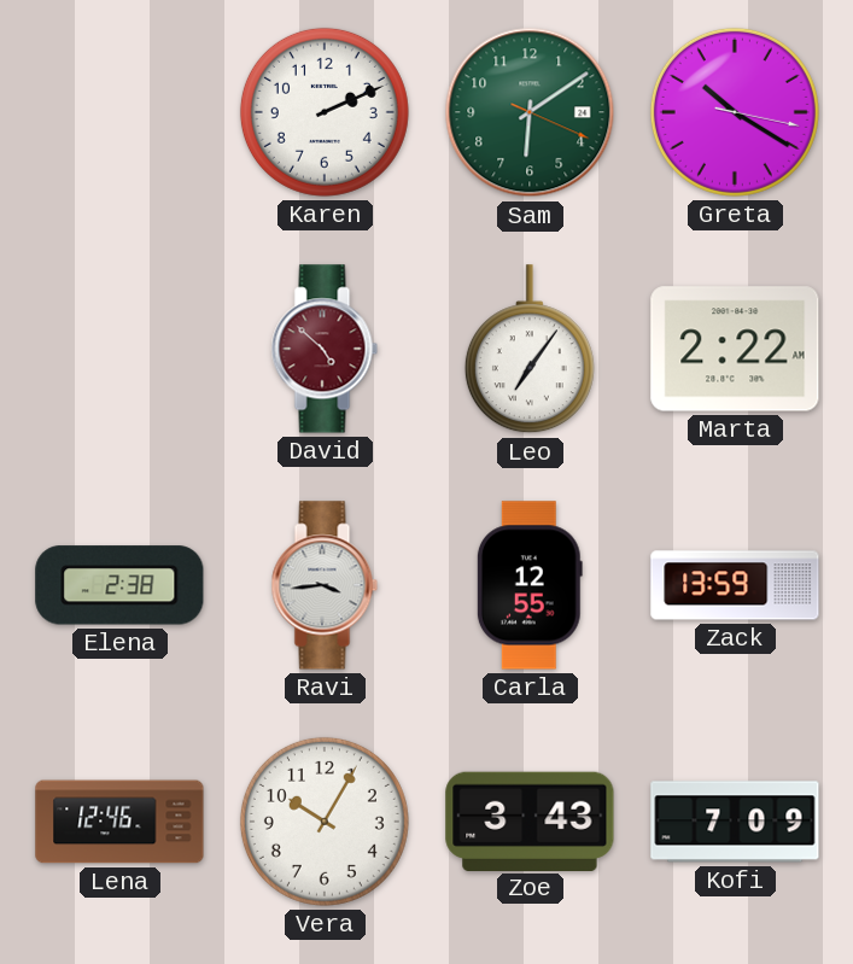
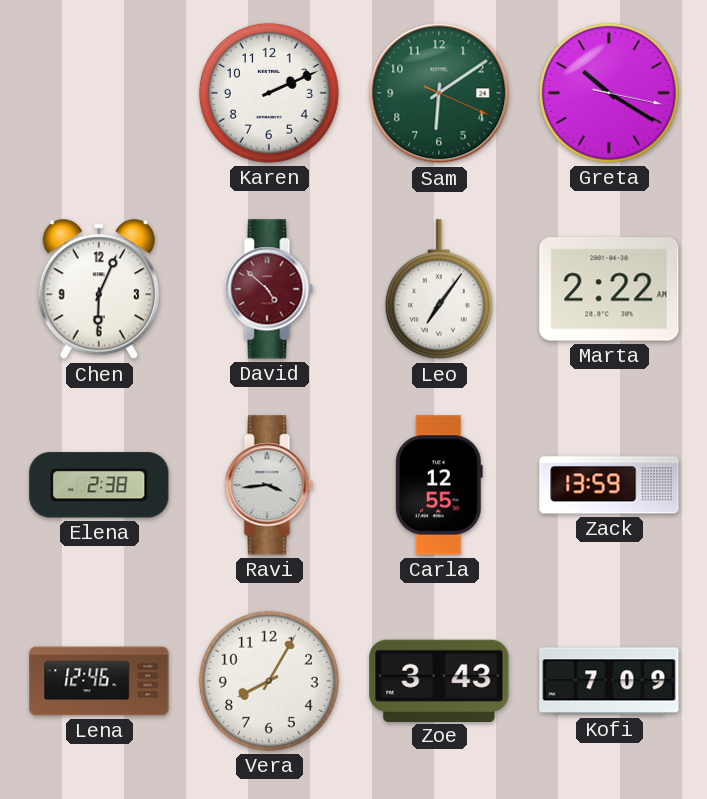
Chen: none -> 6:04 (99, 290)
Vera: 10:05 -> 8:05 (269, 681)
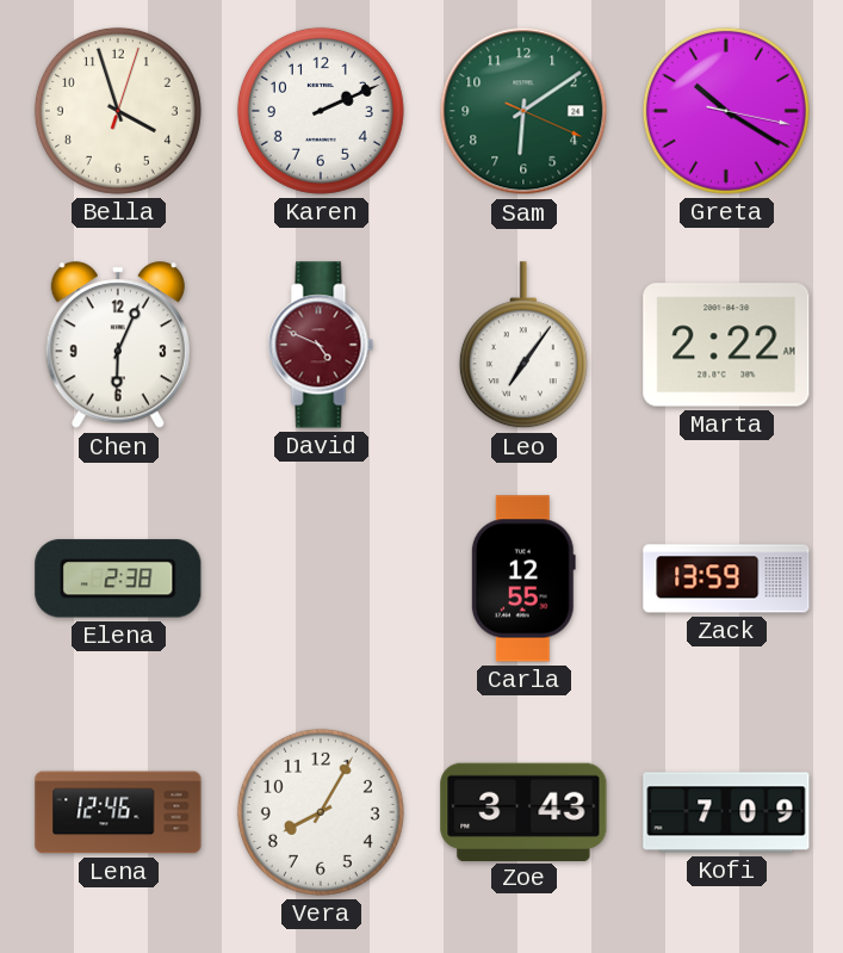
Bella: none -> 3:57 (118, 111)
David: 4:52 -> 4:49 (321, 345)
Ravi: 3:44 -> none (269, 485)
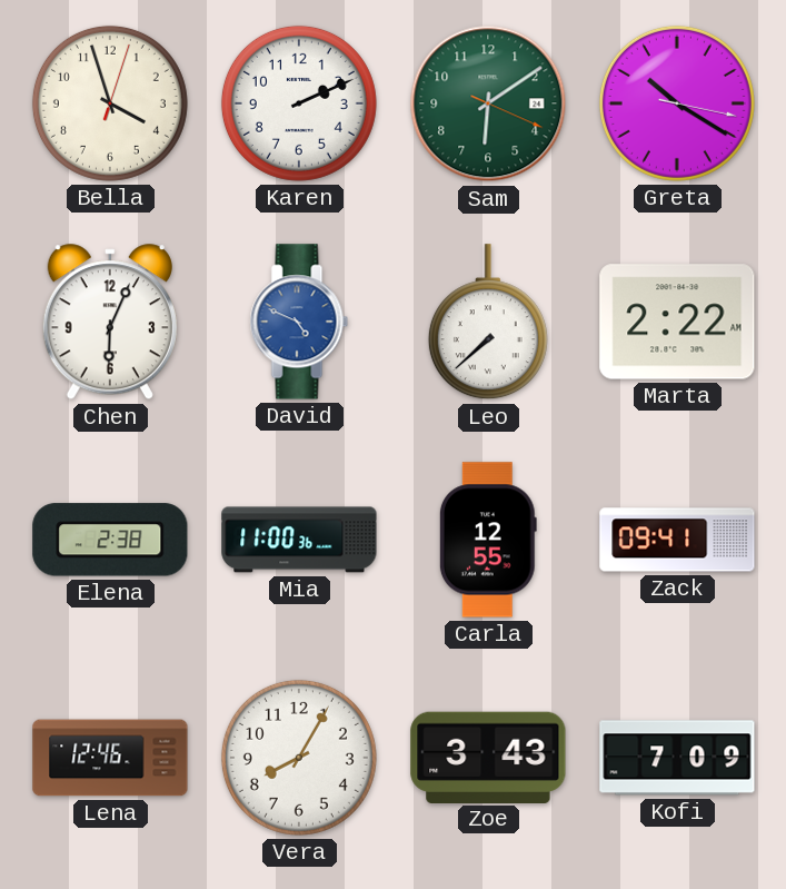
David dial: burgundy -> blue (299, 322)
Leo: 7:06 -> 7:38 (488, 323)
Mia: none -> 11:00 (299, 540)
Zack: 13:59 -> 09:41 (677, 540)
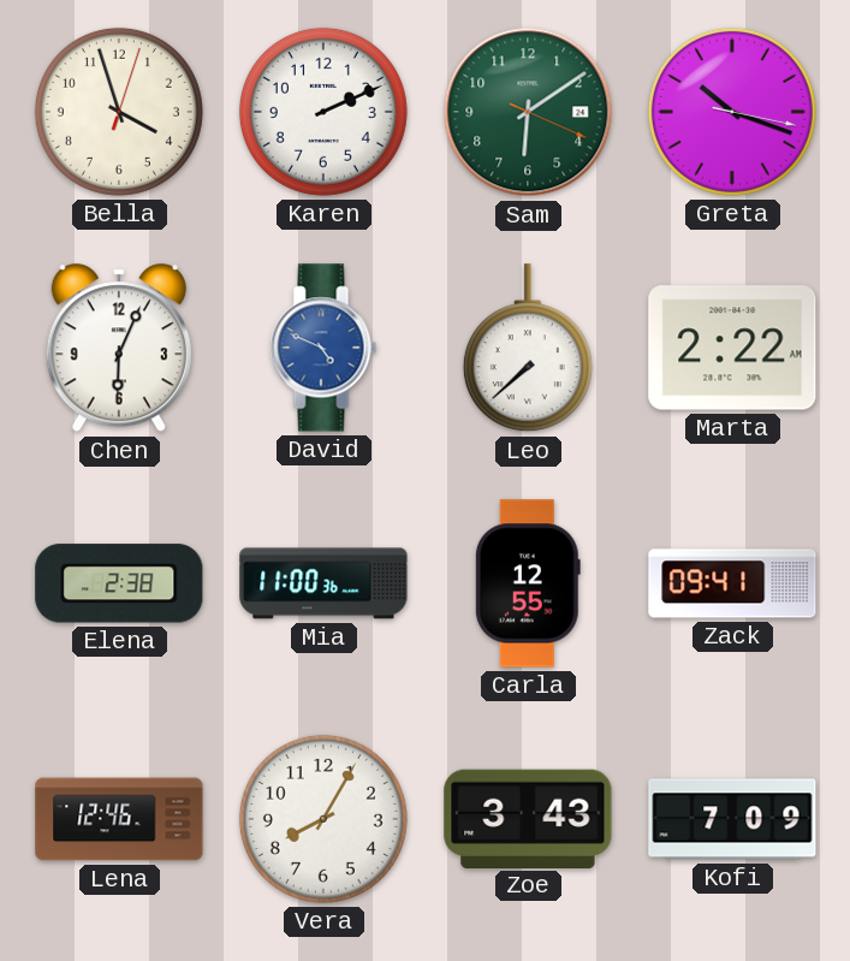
Greta: 10:20 -> 10:18 (732, 112)
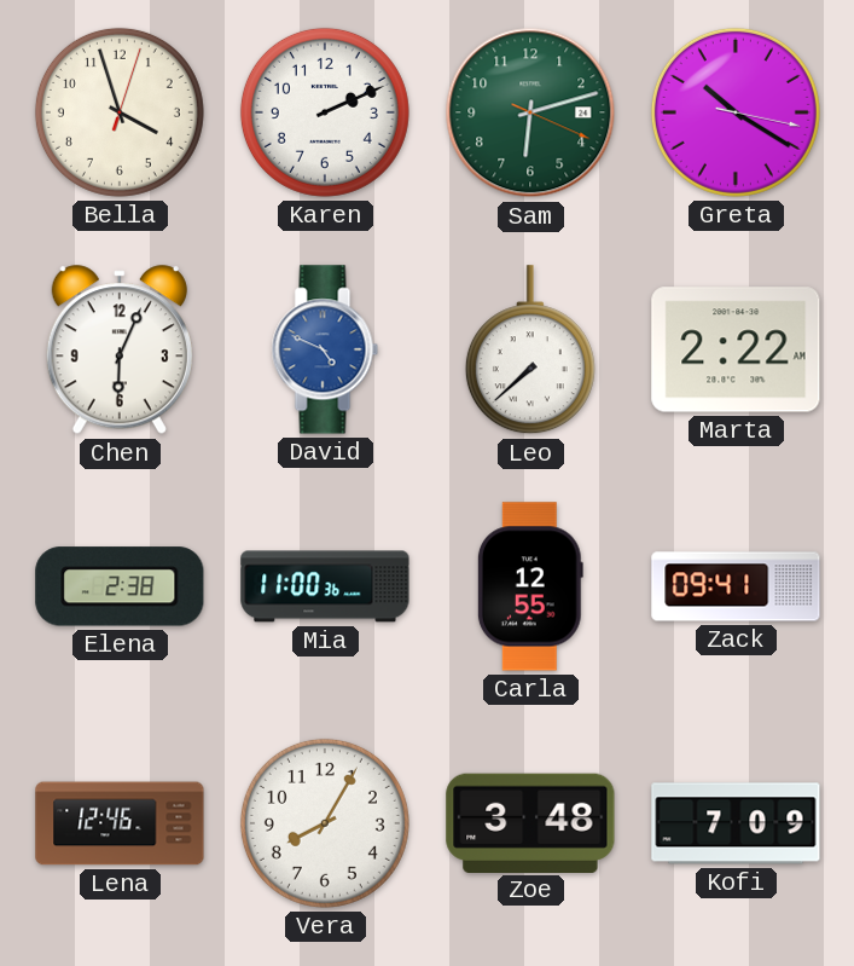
Sam: 6:09 -> 6:12 (530, 112)
Greta: 10:18 -> 10:20 (736, 112)
Zoe: 3:43 -> 3:48 (530, 822)
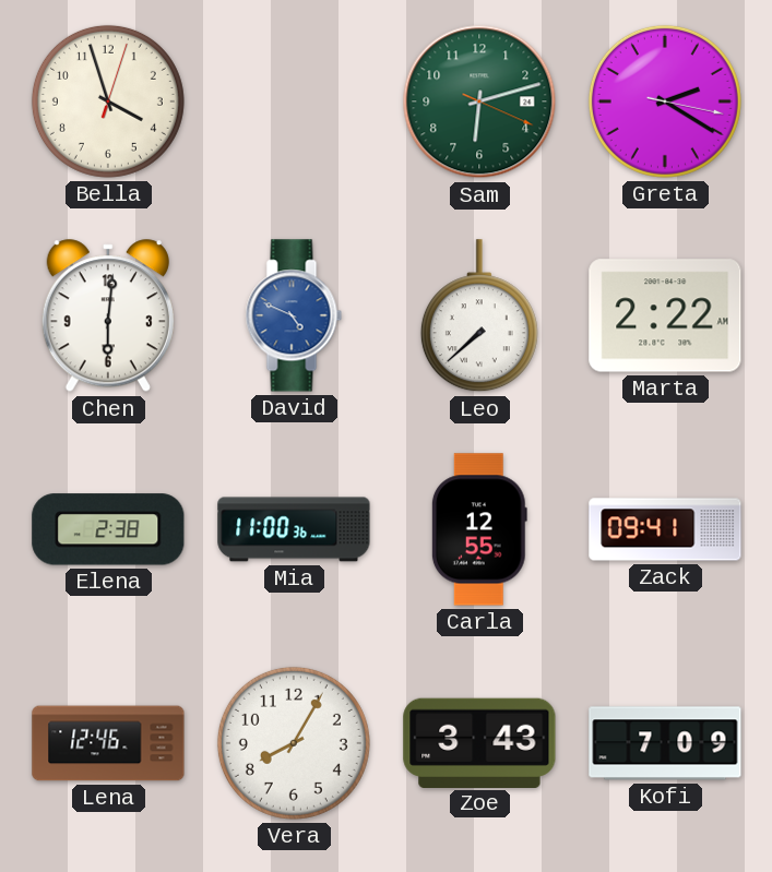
Karen: 2:11 -> none (325, 112)
Greta: 10:20 -> 2:20 (665, 101)
Chen: 6:04 -> 6:01 (108, 316)
Zoe: 3:48 -> 3:43 (479, 742)
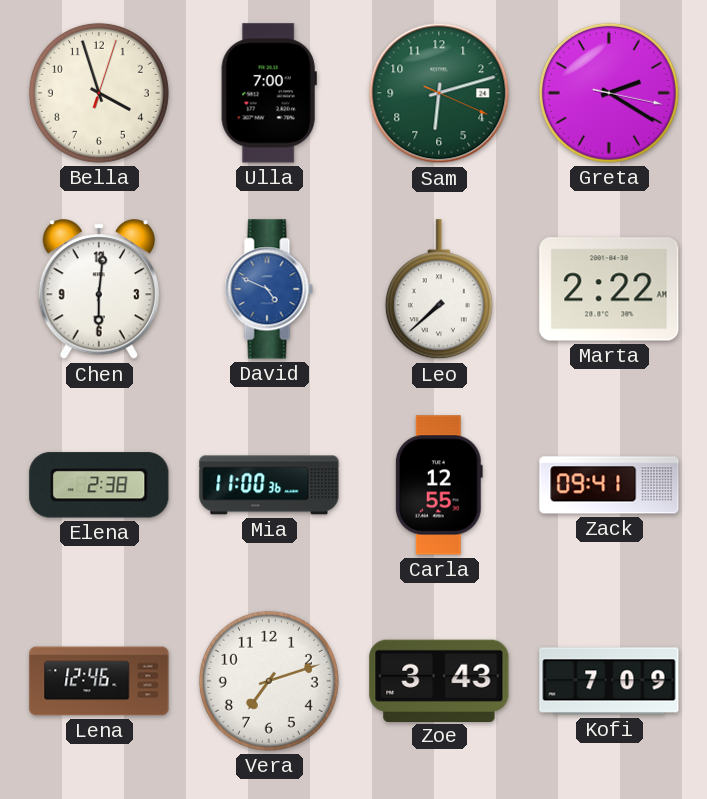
Ulla: none -> 7:00 (269, 93)
Vera: 8:05 -> 7:12 (269, 681)
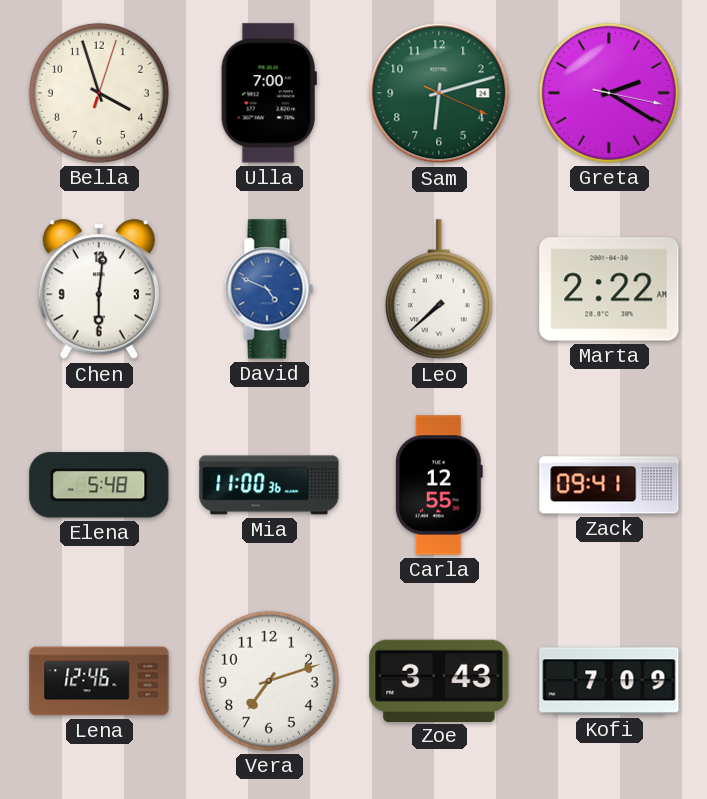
Elena: 2:38 -> 5:48 (99, 485)
